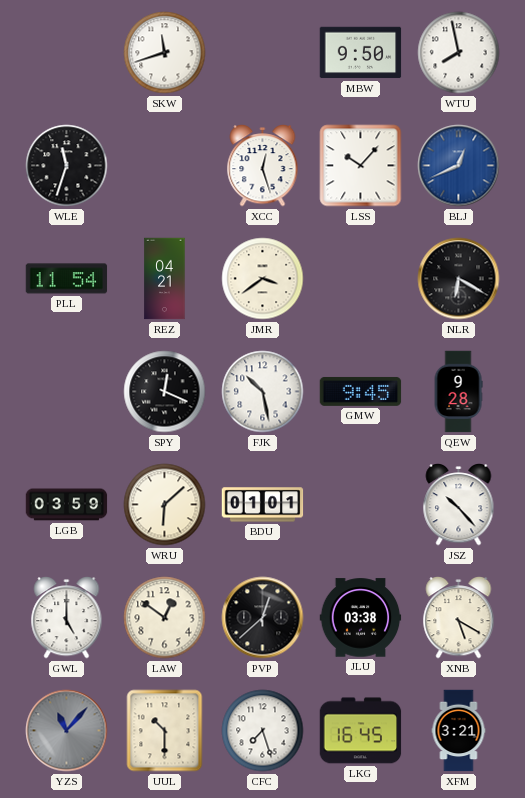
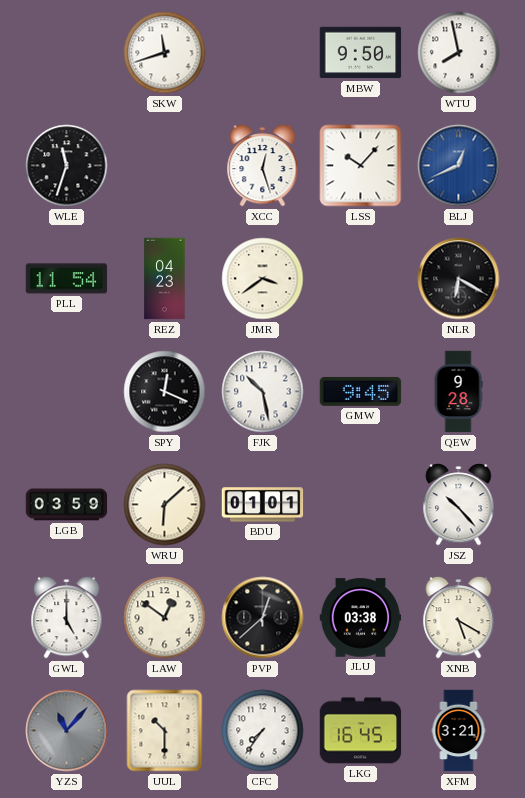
REZ: 04:21 -> 04:23 (165, 279)
CFC: 7:27 -> 7:36 (263, 731)
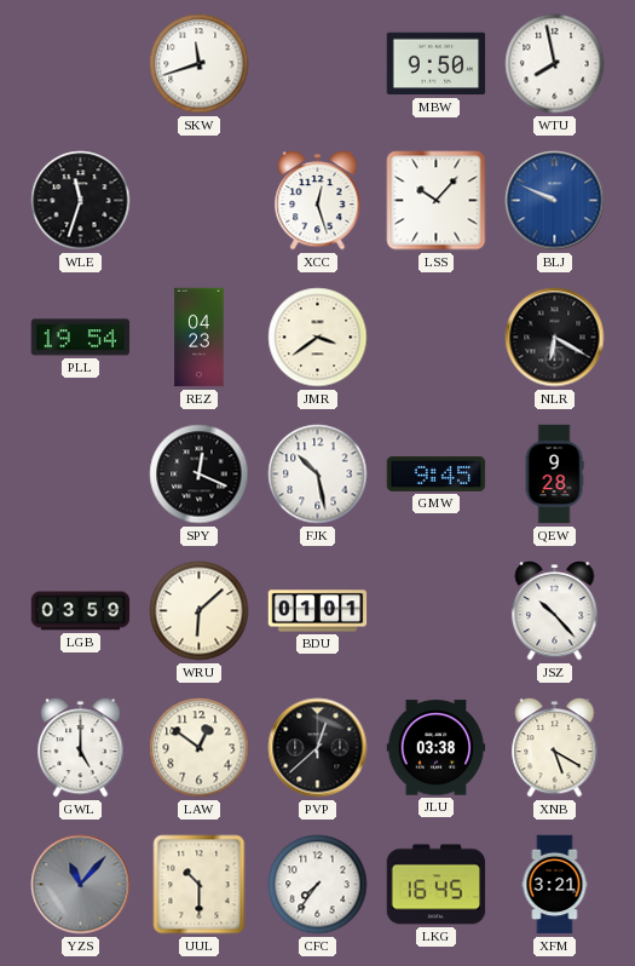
BLJ: 12:41 -> 9:49 (555, 201)
PLL: 11:54 -> 19:54 (81, 338)
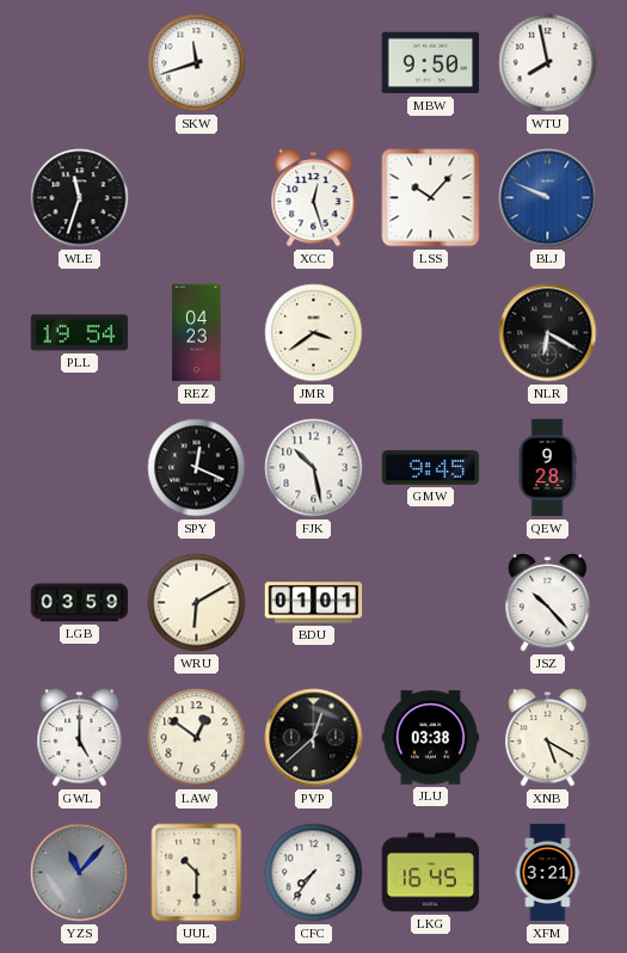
WRU: 6:08 -> 6:10 (197, 603)
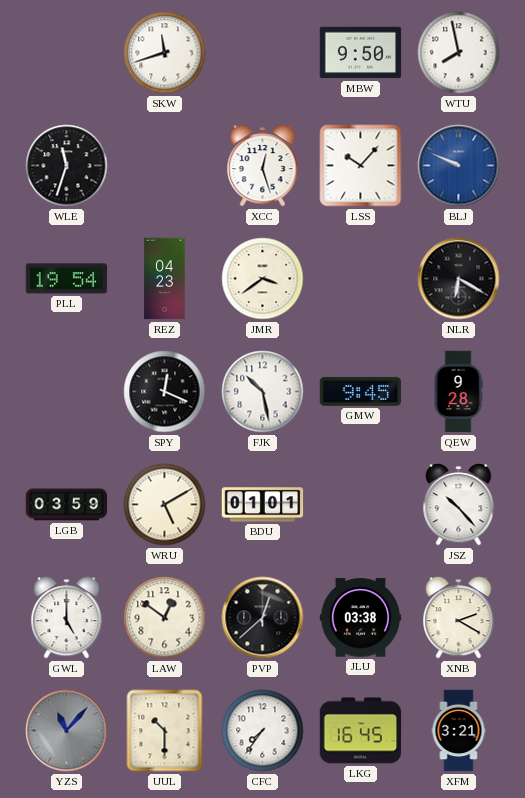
WRU: 6:10 -> 5:10 (165, 505)
XNB: 5:20 -> 2:20 (459, 618)
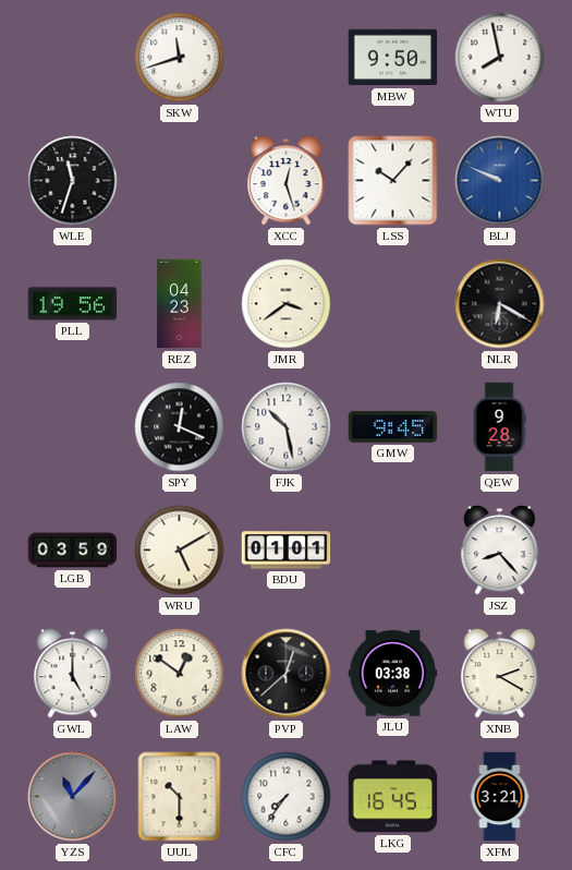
PLL: 19:54 -> 19:56 (73, 304)
JSZ: 10:23 -> 8:23 (500, 551)
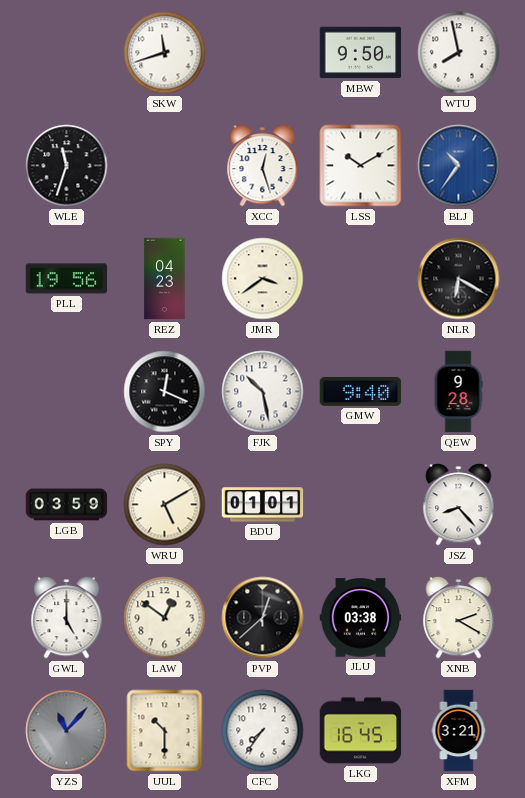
LSS: 10:07 -> 10:10 (361, 166)
BLJ: 9:49 -> 10:36 (459, 166)
GMW: 9:45 -> 9:40 (361, 391)
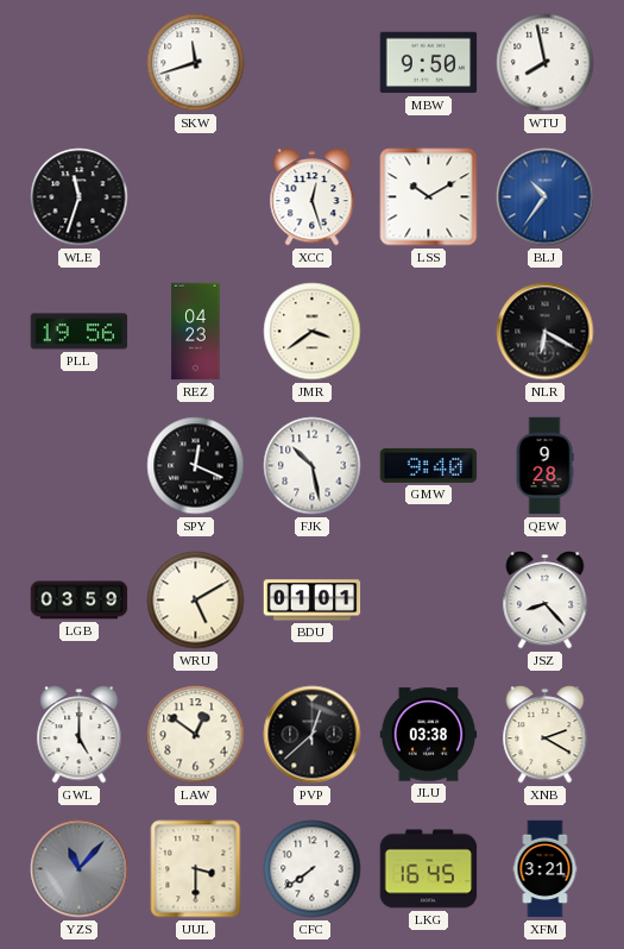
UUL: 10:30 -> 3:30 (196, 869)
CFC: 7:36 -> 7:39 (313, 869)
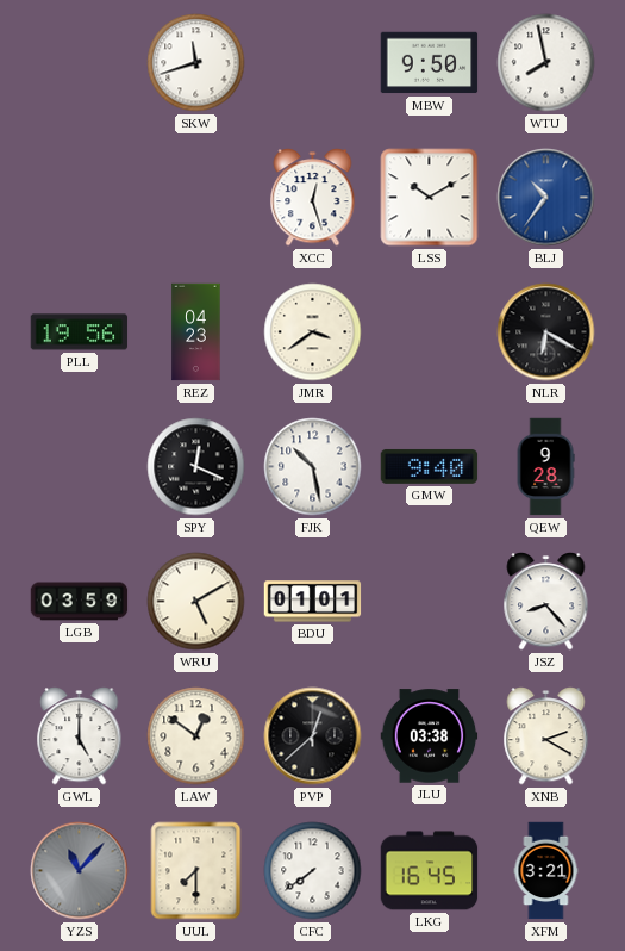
WLE: 11:33 -> none (80, 197)
UUL: 3:30 -> 7:30 (196, 871)
